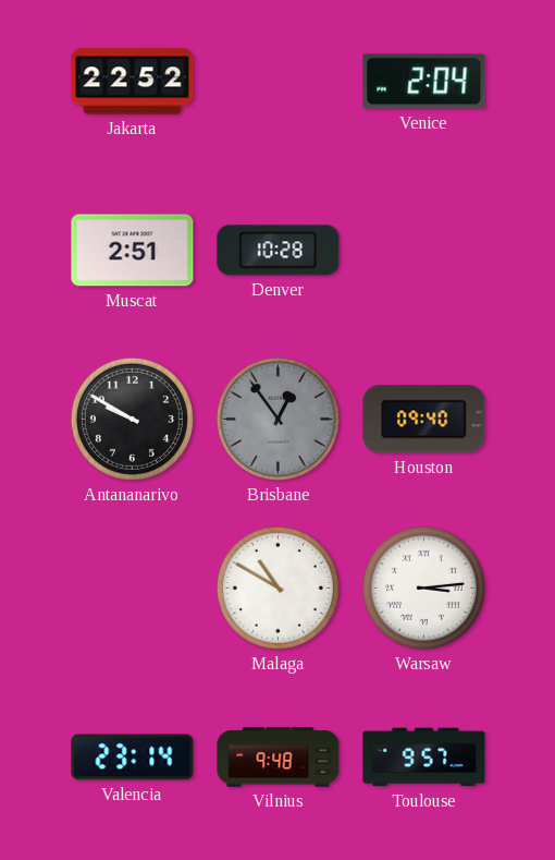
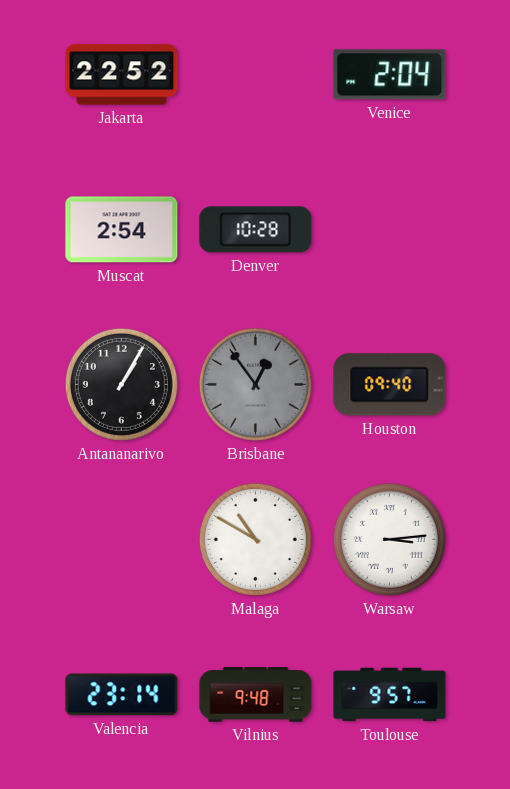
Muscat: 2:51 -> 2:54 (122, 230)
Antananarivo: 9:50 -> 1:05 (121, 384)
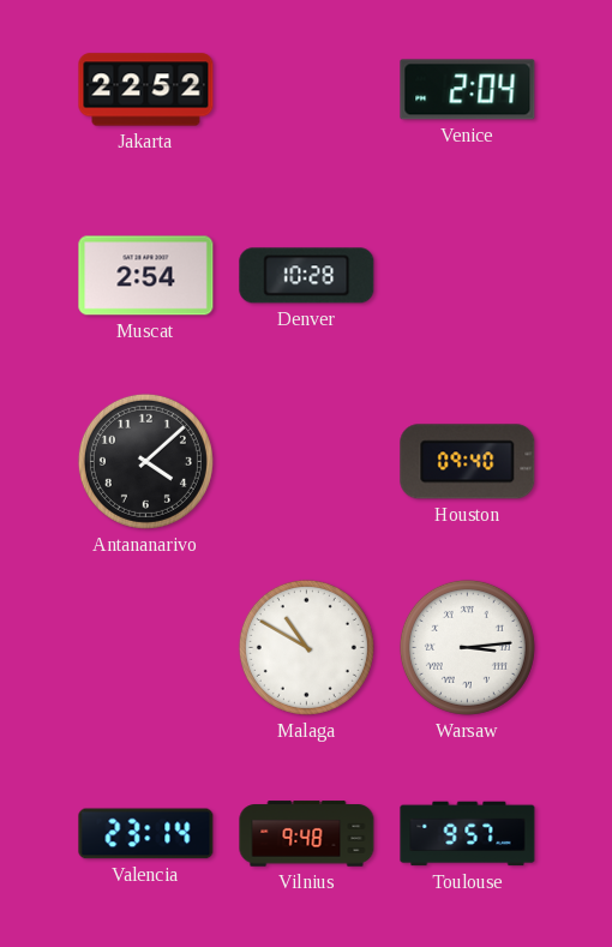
Antananarivo: 1:05 -> 4:08 (145, 461)
Brisbane: 12:54 -> none (255, 384)
